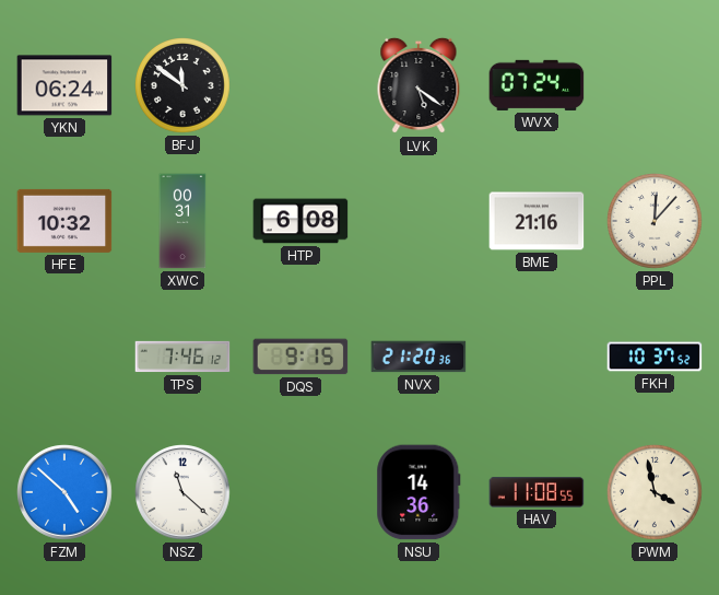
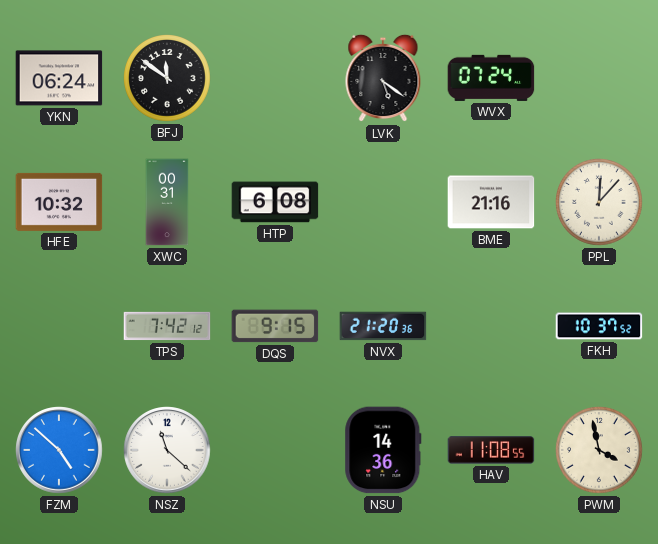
TPS: 7:46 -> 7:42 (167, 326)
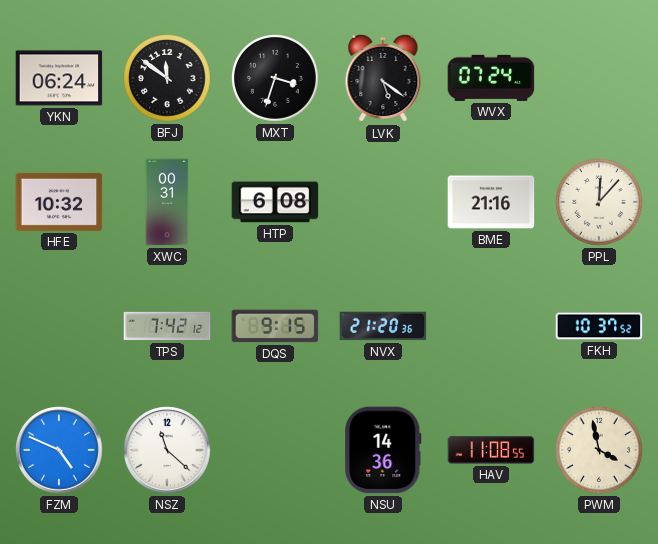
MXT: none -> 3:33 (276, 79)
FZM: 4:52 -> 4:49 (59, 450)
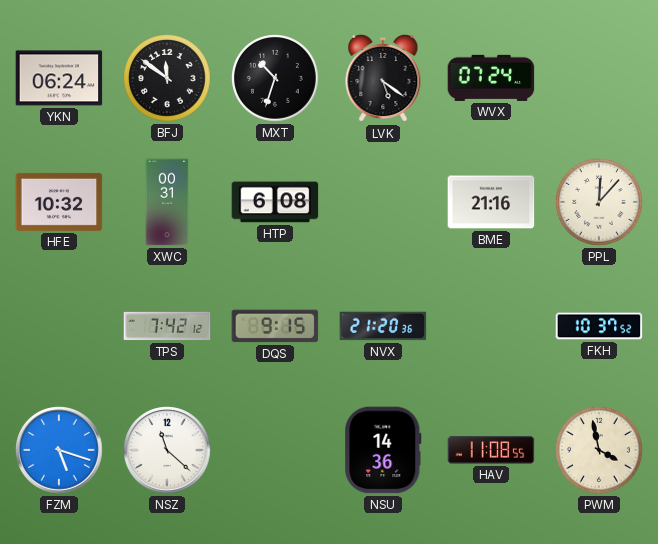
MXT: 3:33 -> 10:33 (276, 79)
FZM: 4:49 -> 5:18 (59, 450)
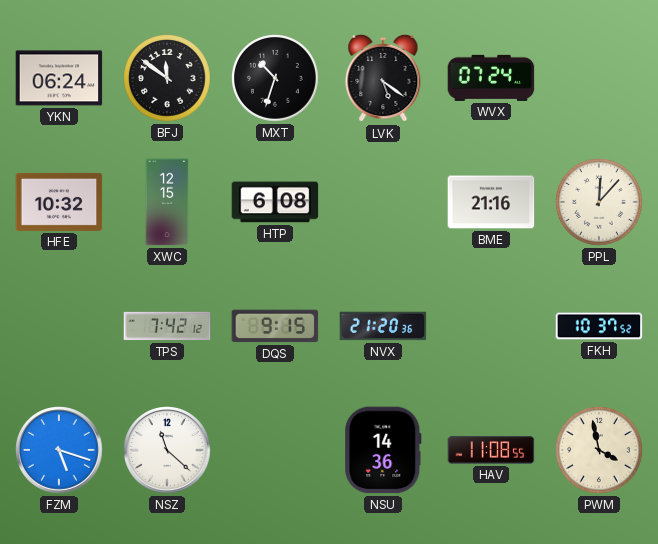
XWC: 00:31 -> 12:15 (167, 202)
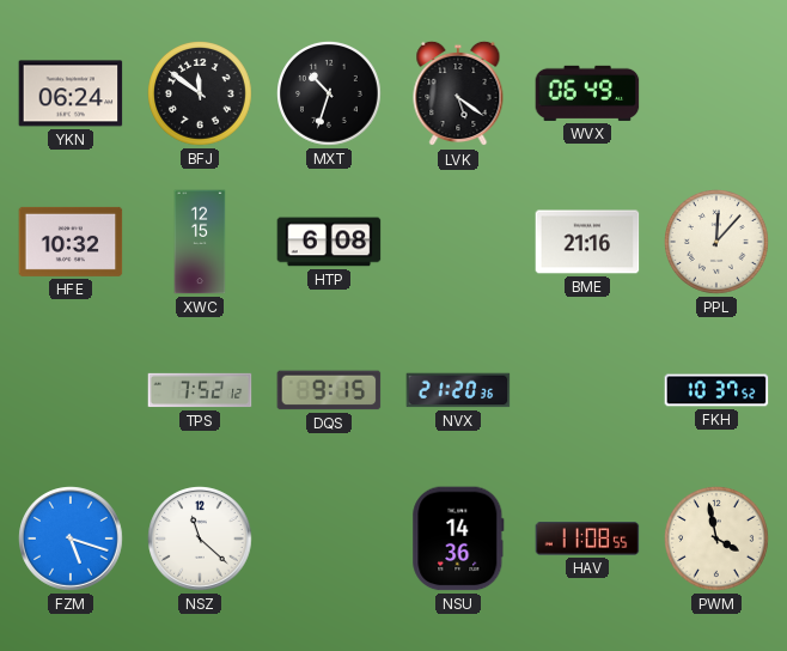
WVX: 07:24 -> 06:49 (587, 93)
TPS: 7:42 -> 7:52 (200, 390)
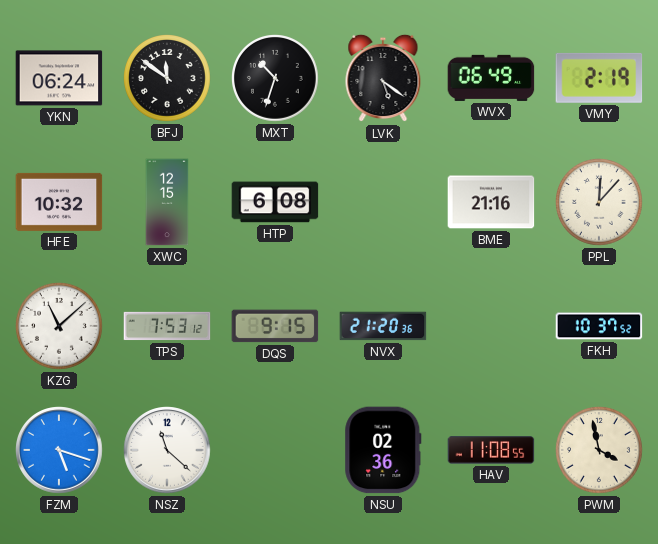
VMY: none -> 2:19 (599, 78)
KZG: none -> 11:08 (60, 327)
TPS: 7:52 -> 7:53 (167, 326)
NSU: 14:36 -> 02:36 (383, 450)
